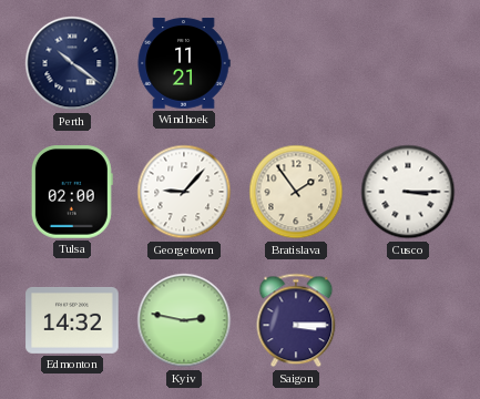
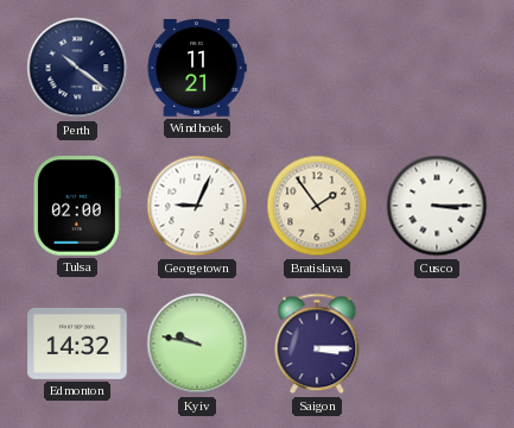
Georgetown: 9:07 -> 9:04 (197, 206)
Kyiv: 2:47 -> 9:47 (197, 344)
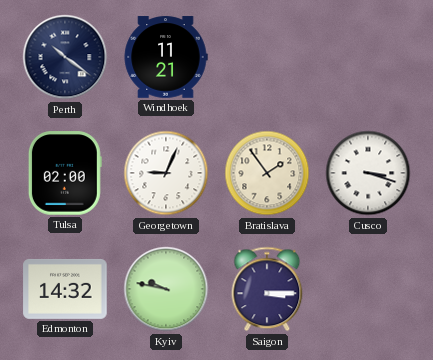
Cusco: 3:15 -> 3:18 (368, 173)
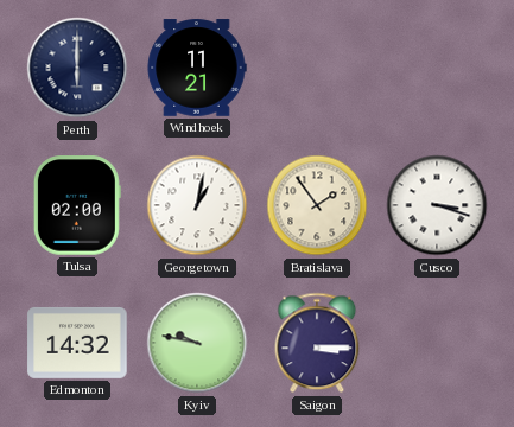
Perth: 10:21 -> 6:00 (77, 68)
Georgetown: 9:04 -> 1:02 (197, 205)
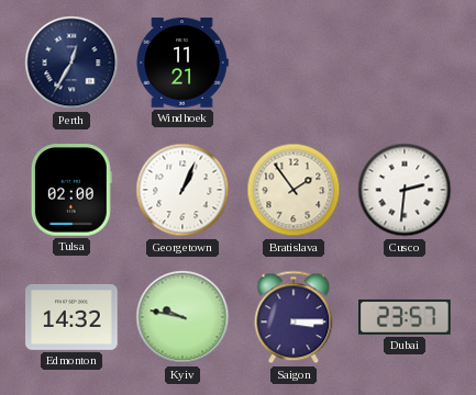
Perth: 6:00 -> 12:35 (71, 63)
Georgetown: 1:02 -> 1:04 (182, 190)
Cusco: 3:18 -> 2:31 (405, 190)
Dubai: none -> 23:57 (405, 317)
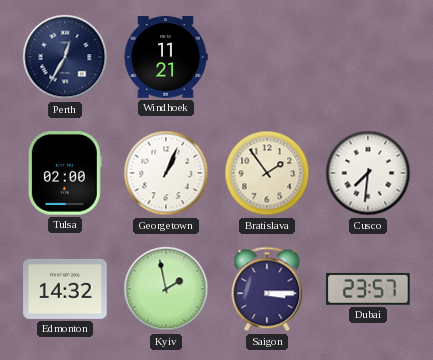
Cusco: 2:31 -> 7:31 (368, 173)
Kyiv: 9:47 -> 1:58 (166, 289)
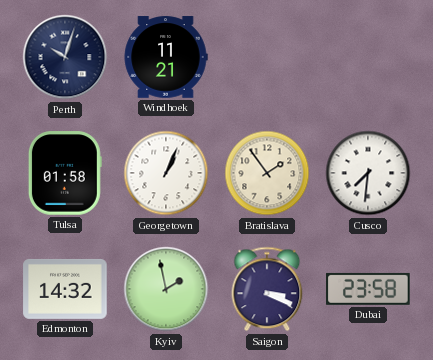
Perth: 12:35 -> 10:03 (65, 57)
Tulsa: 02:00 -> 01:58 (65, 173)
Saigon: 3:15 -> 3:19 (267, 289)
Dubai: 23:57 -> 23:58 (368, 289)
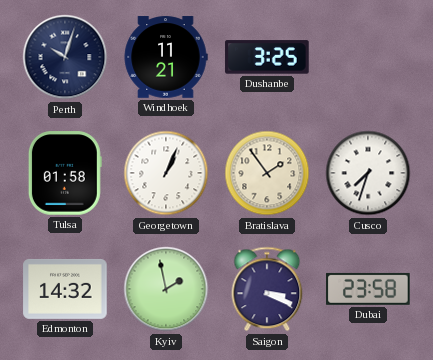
Dushanbe: none -> 3:25 (267, 57)
Cusco: 7:31 -> 7:33 (368, 173)
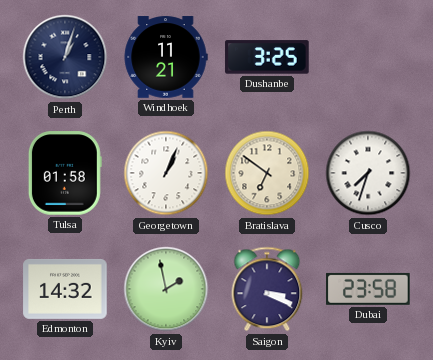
Perth: 10:03 -> 1:03 (65, 57)
Bratislava: 1:54 -> 6:51 (267, 173)
